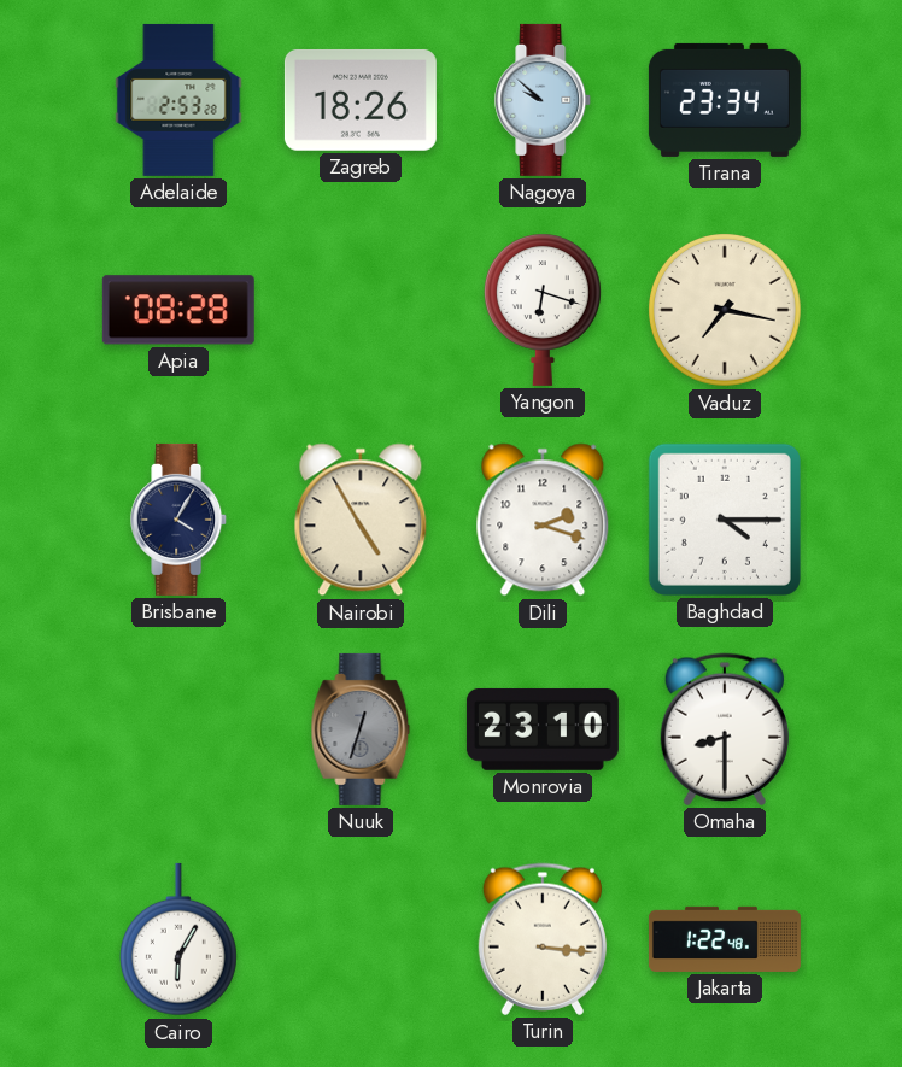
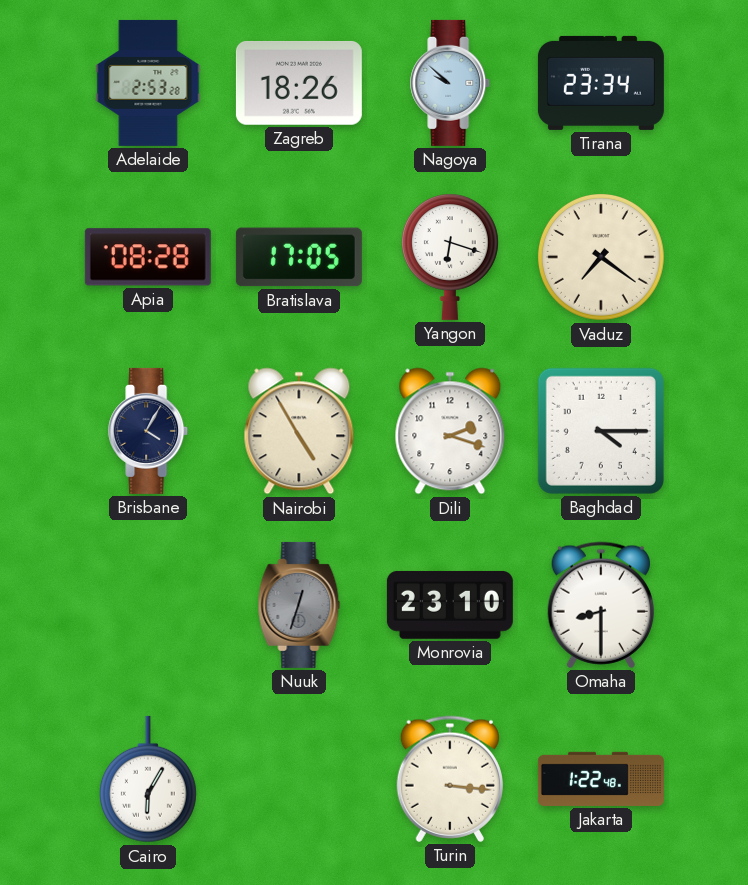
Bratislava: none -> 17:05 (299, 257)
Vaduz: 7:17 -> 7:21 (602, 258)
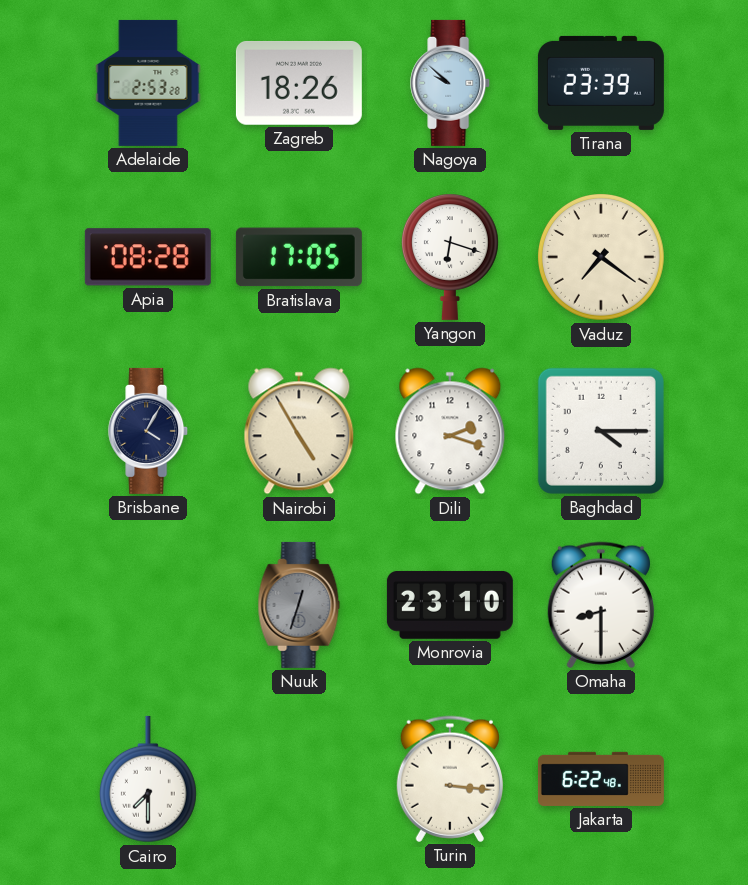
Tirana: 23:34 -> 23:39 (601, 83)
Cairo: 6:05 -> 7:30 (148, 779)
Jakarta: 1:22 -> 6:22 (601, 779)
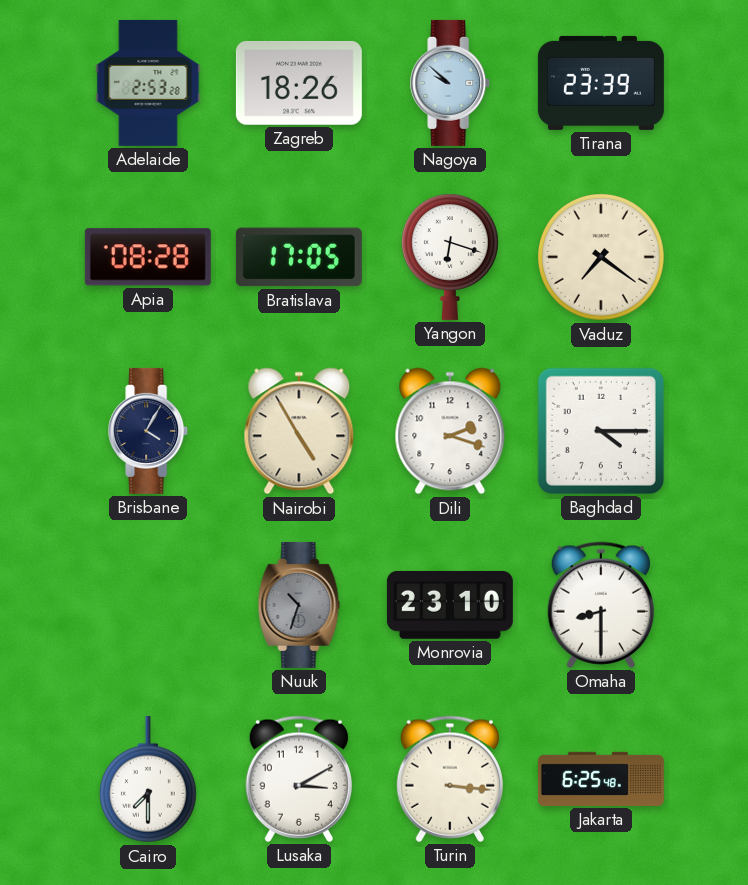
Nuuk: 12:33 -> 10:33 (299, 605)
Lusaka: none -> 3:10 (299, 779)
Jakarta: 6:22 -> 6:25 (601, 779)
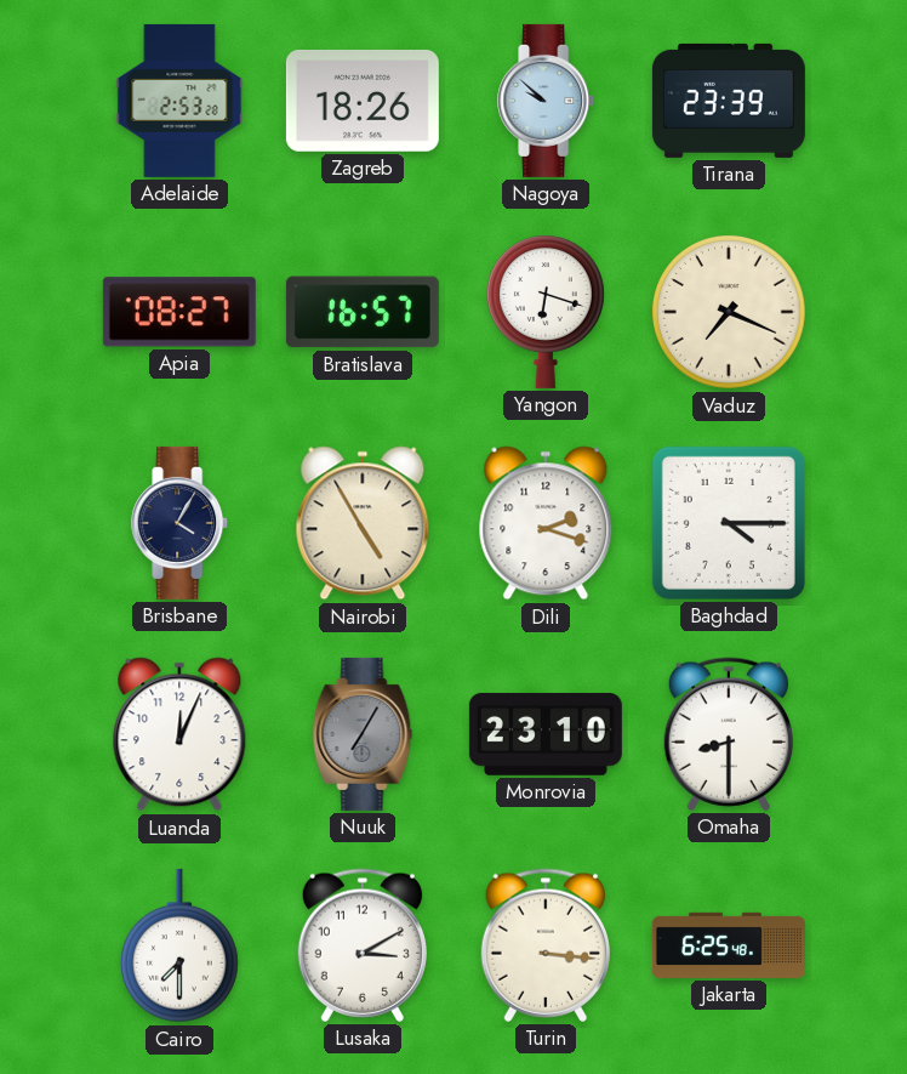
Apia: 08:28 -> 08:27 (179, 312)
Bratislava: 17:05 -> 16:57 (363, 312)
Vaduz: 7:21 -> 7:19 (730, 313)
Luanda: none -> 12:04 (179, 734)
Nuuk: 10:33 -> 7:05 (363, 734)
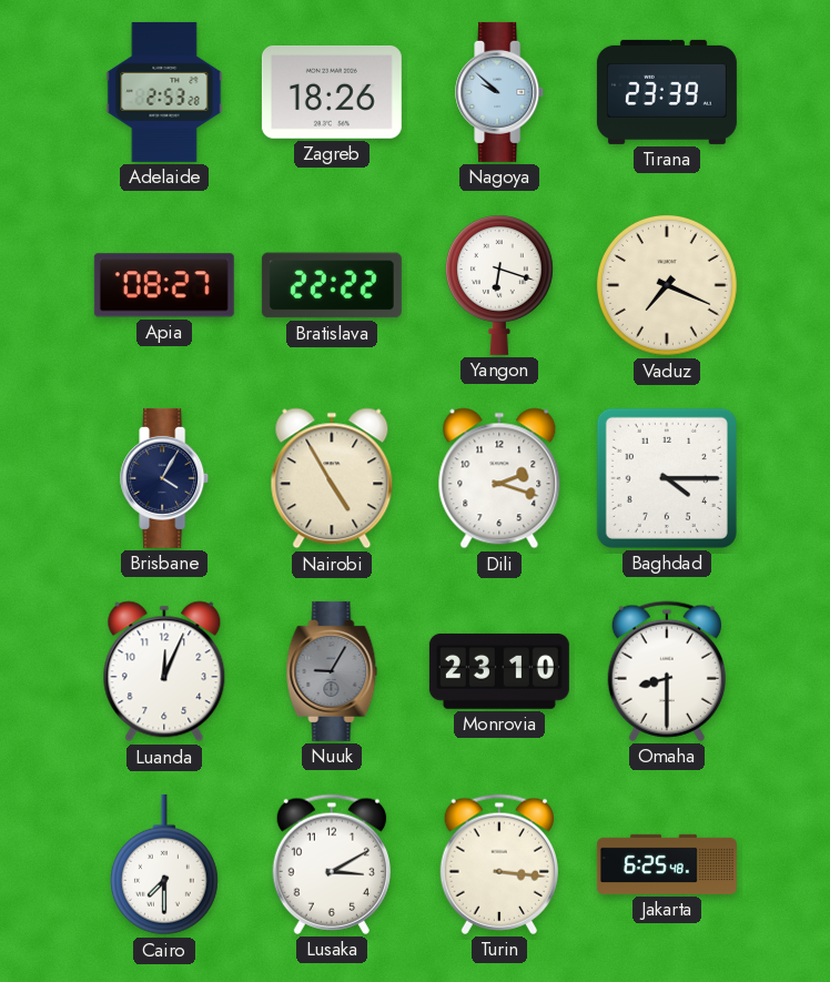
Bratislava: 16:57 -> 22:22 (332, 285)
Nuuk: 7:05 -> 9:05 (332, 671)
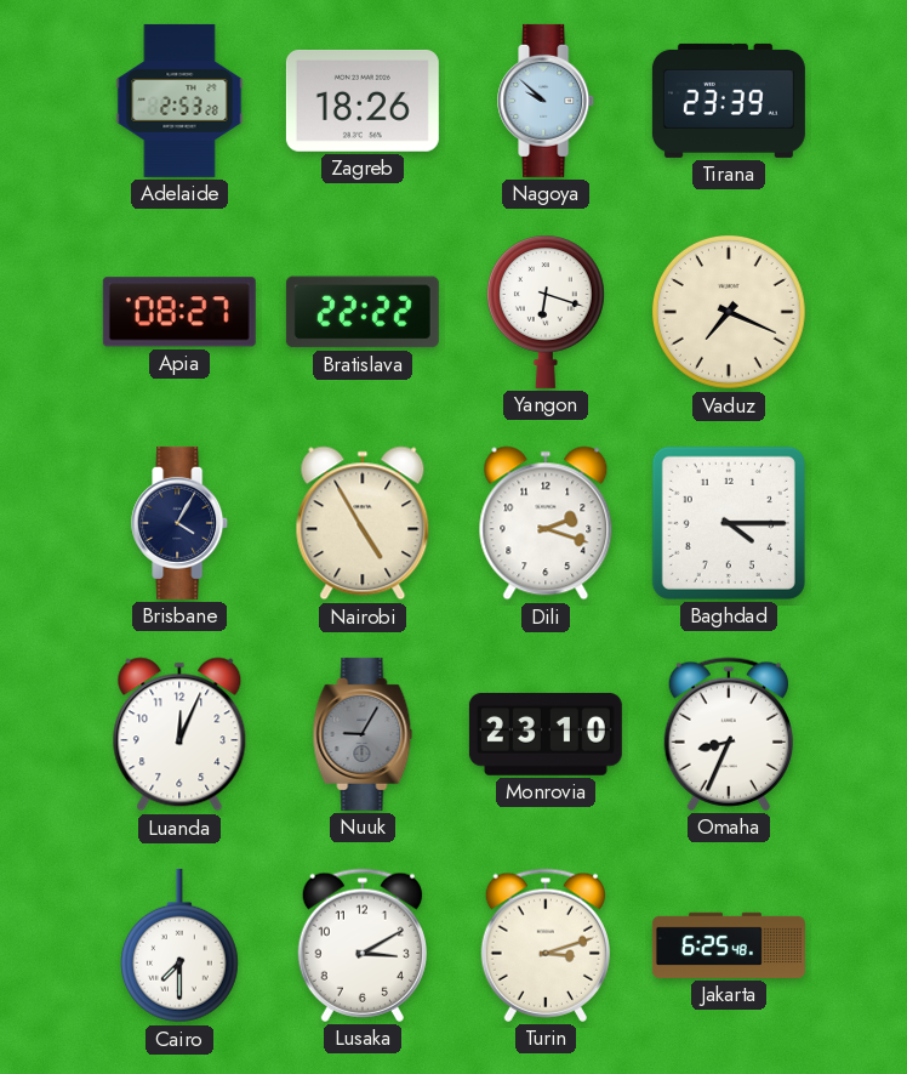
Omaha: 8:30 -> 8:34 (729, 734)
Turin: 3:16 -> 3:12 (546, 945)
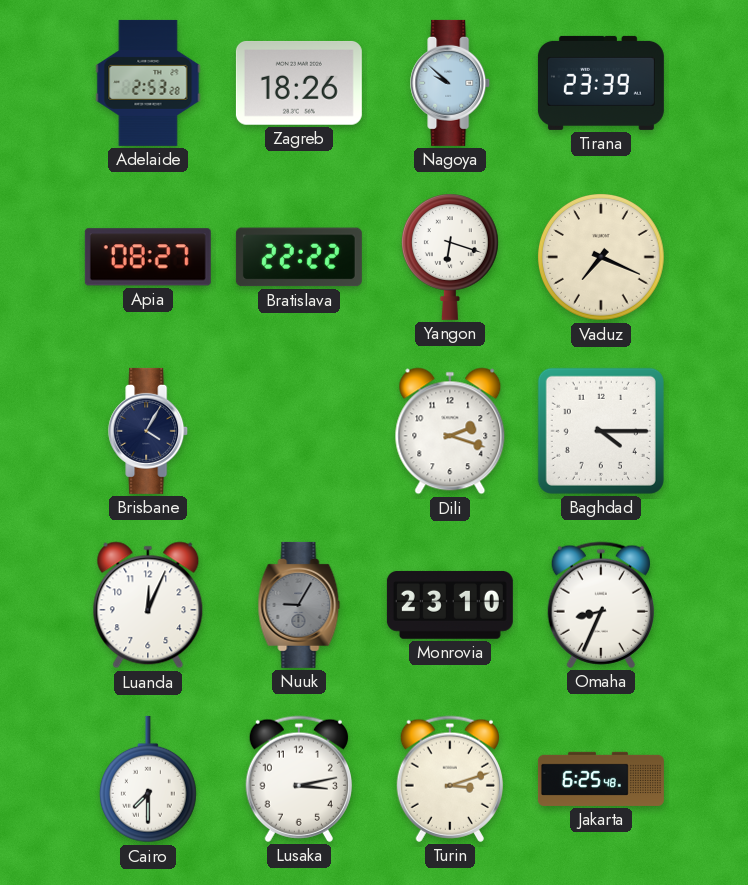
Nairobi: 4:55 -> none (363, 523)
Lusaka: 3:10 -> 3:13 (299, 779)
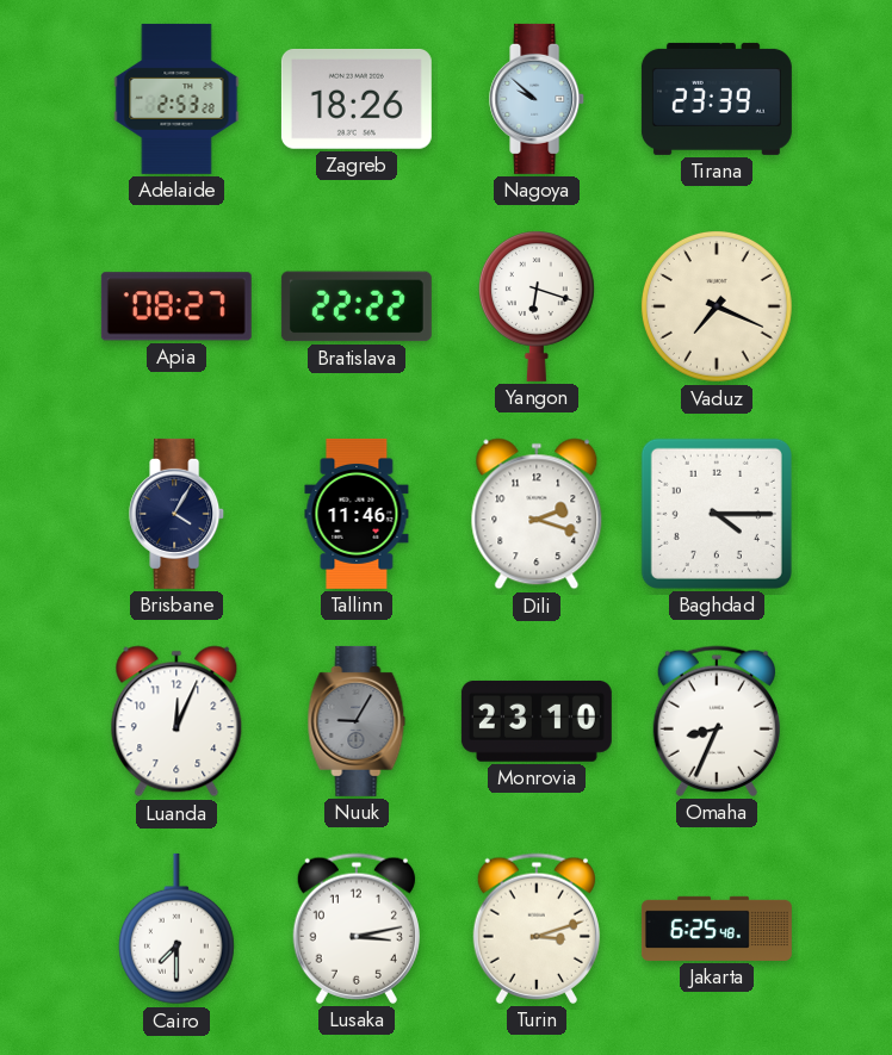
Tallinn: none -> 11:46 (357, 514)
